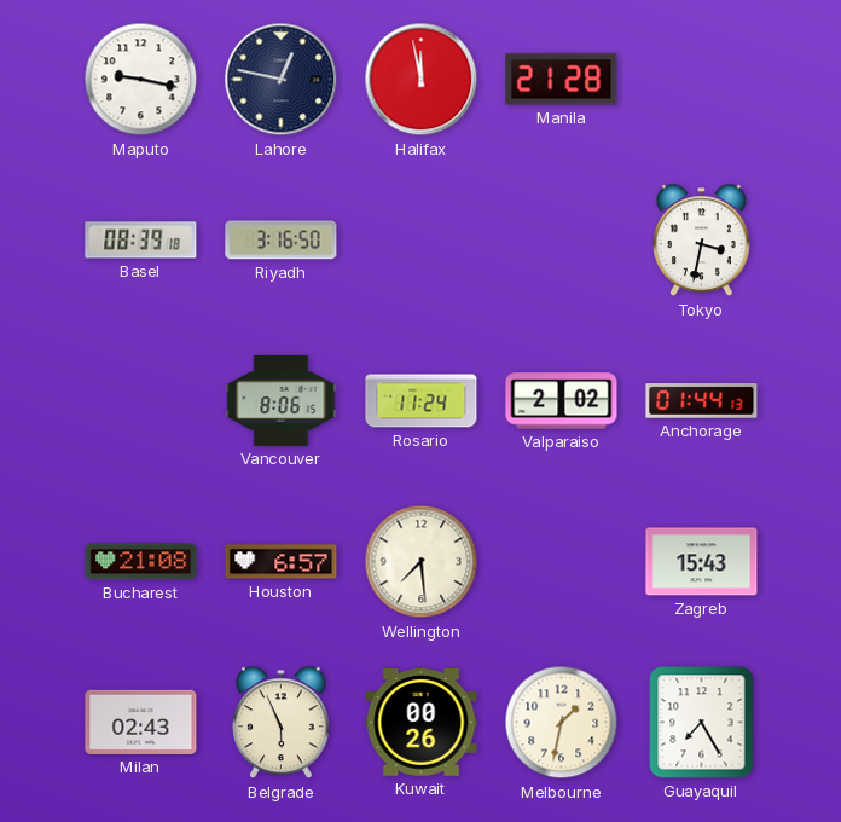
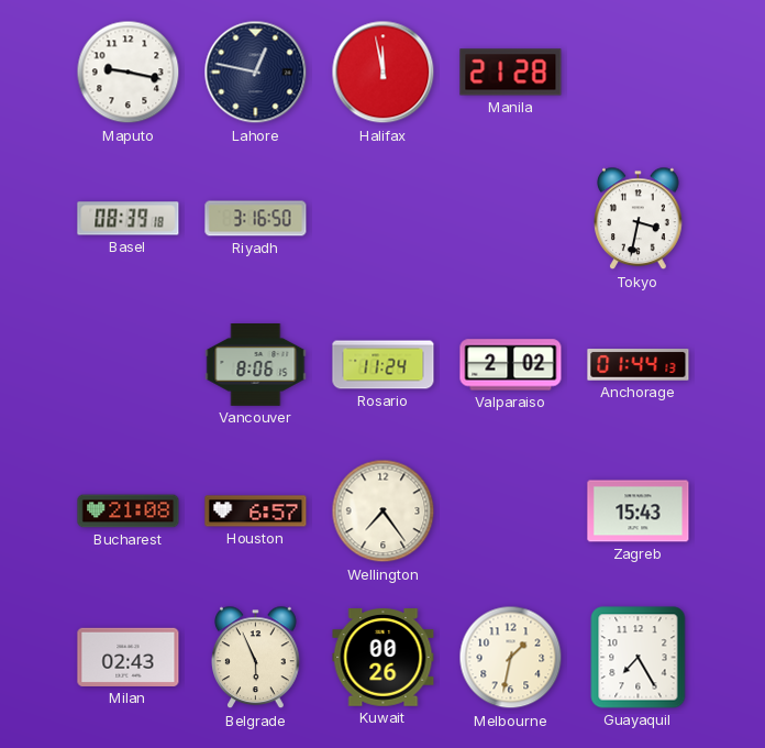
Wellington: 7:29 -> 7:24 (384, 512)
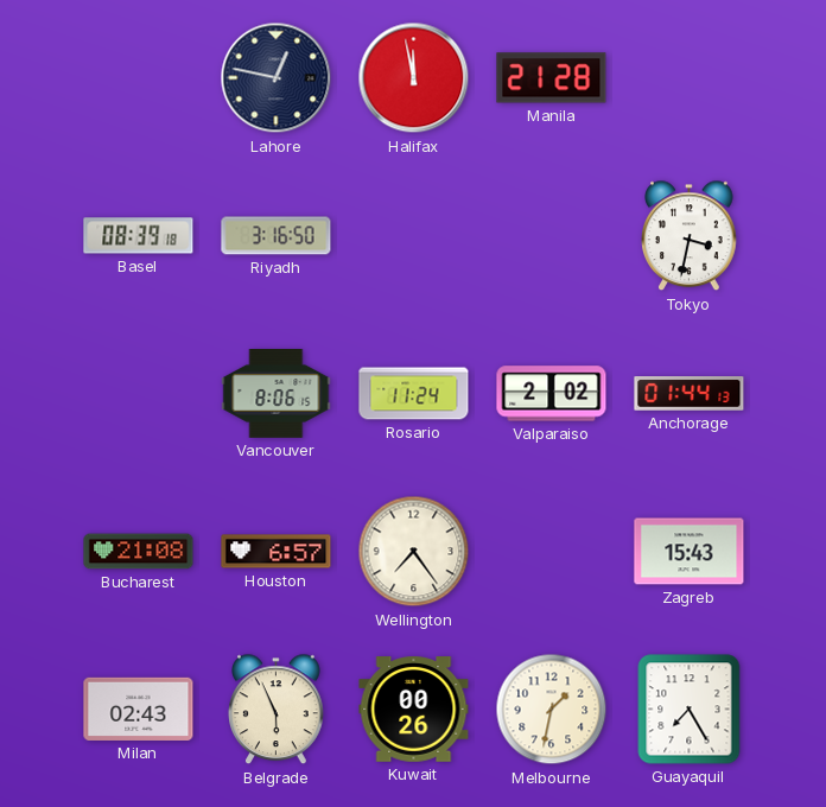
Maputo: 9:17 -> none (129, 73)
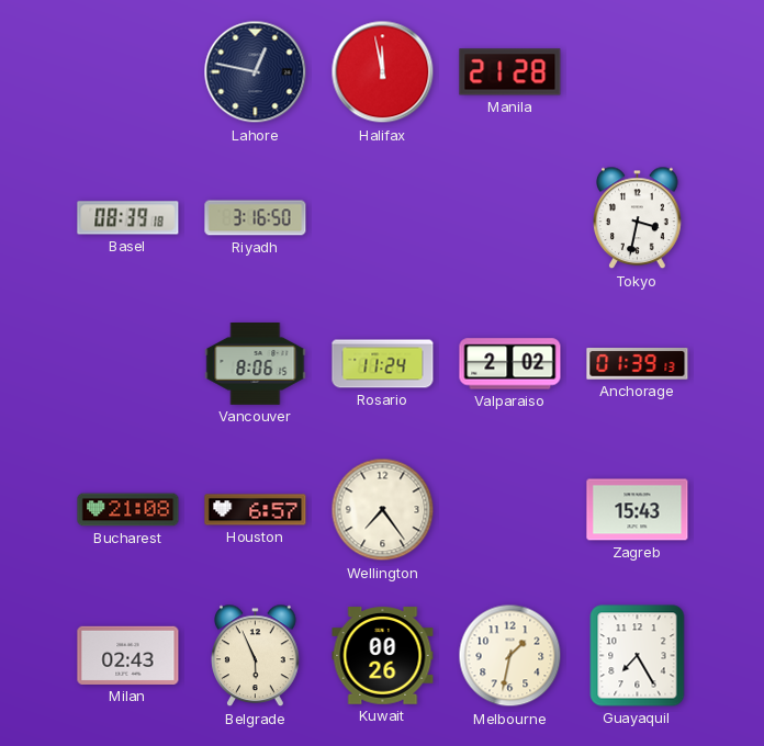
Anchorage: 01:44 -> 01:39 (638, 364)
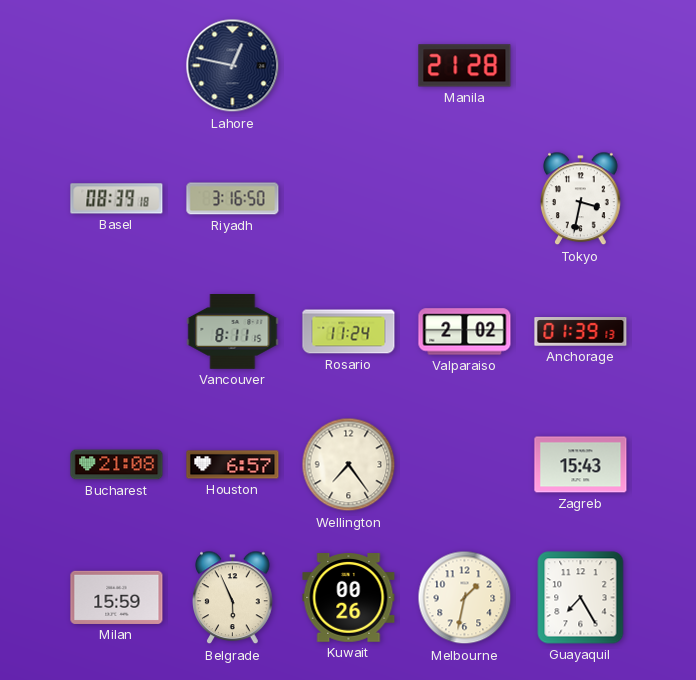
Halifax: 11:58 -> none (383, 72)
Vancouver: 8:06 -> 8:11 (233, 332)
Milan: 02:43 -> 15:59 (117, 597)
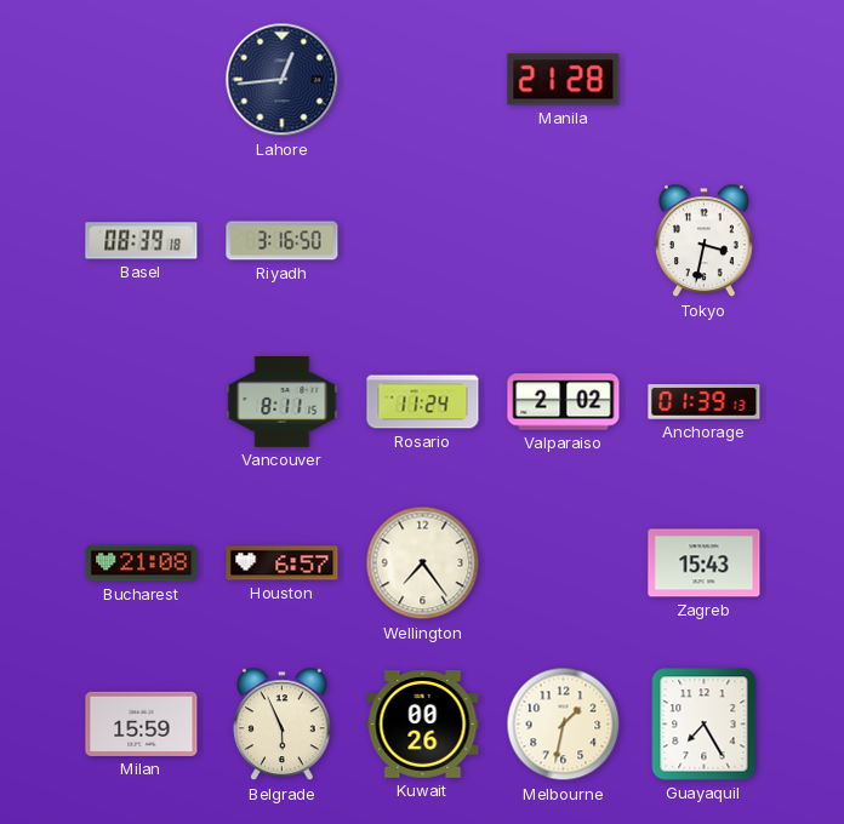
Lahore: 12:47 -> 12:44 (283, 80)
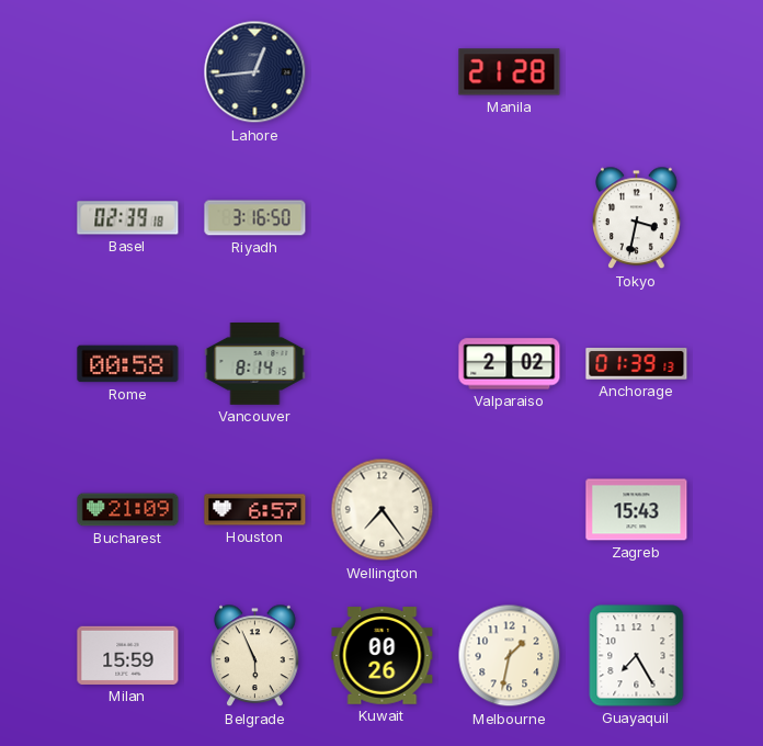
Basel: 08:39 -> 02:39 (128, 218)
Rome: none -> 00:58 (128, 364)
Vancouver: 8:11 -> 8:14 (255, 364)
Rosario: 11:24 -> none (423, 402)
Bucharest: 21:08 -> 21:09 (128, 510)
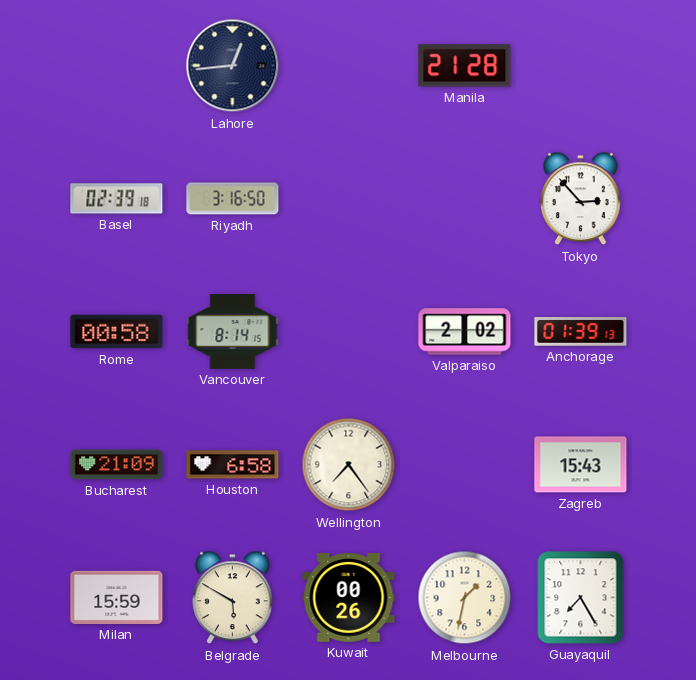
Tokyo: 3:32 -> 2:53 (581, 199)
Houston: 6:57 -> 6:58 (233, 465)
Belgrade: 5:56 -> 5:50 (233, 598)
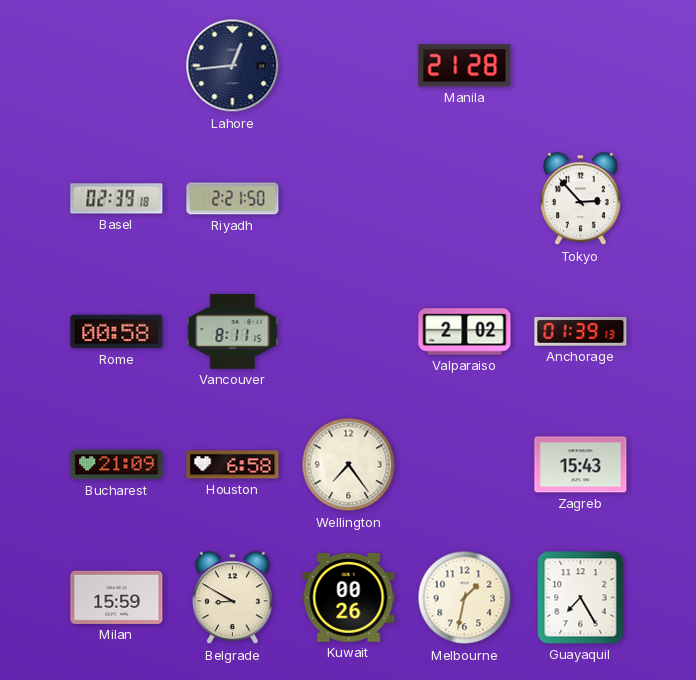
Riyadh: 3:16 -> 2:21 (233, 199)
Vancouver: 8:14 -> 8:11 (233, 332)
Belgrade: 5:50 -> 8:50 (233, 598)
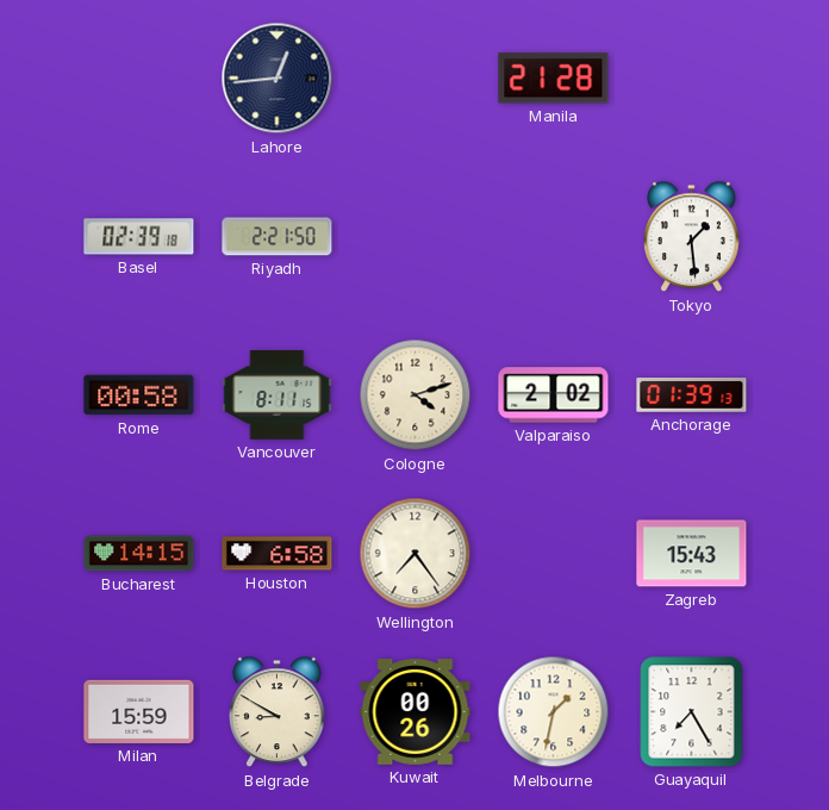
Tokyo: 2:53 -> 1:29 (692, 237)
Cologne: none -> 4:12 (416, 395)
Bucharest: 21:09 -> 14:15 (139, 554)
